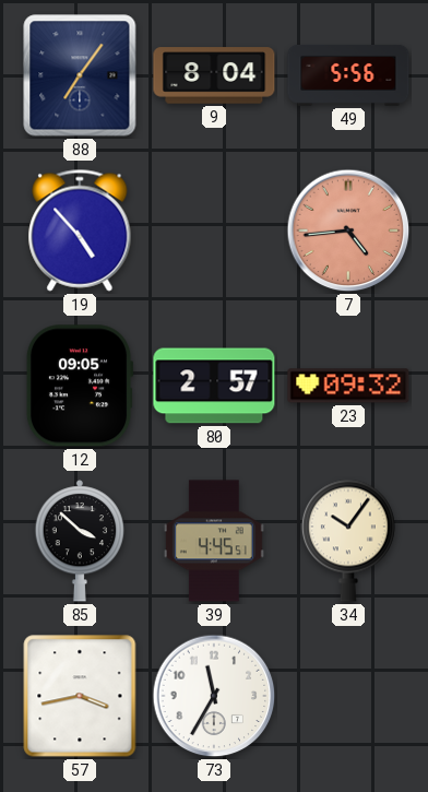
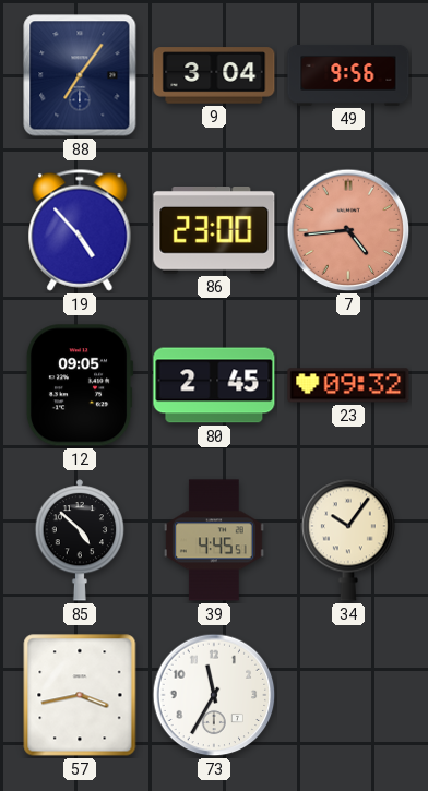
9: 8:04 -> 3:04 (214, 75)
49: 5:56 -> 9:56 (348, 75)
86: none -> 23:00 (214, 231)
80: 2:57 -> 2:45 (214, 385)
85: 3:52 -> 4:52 (80, 540)
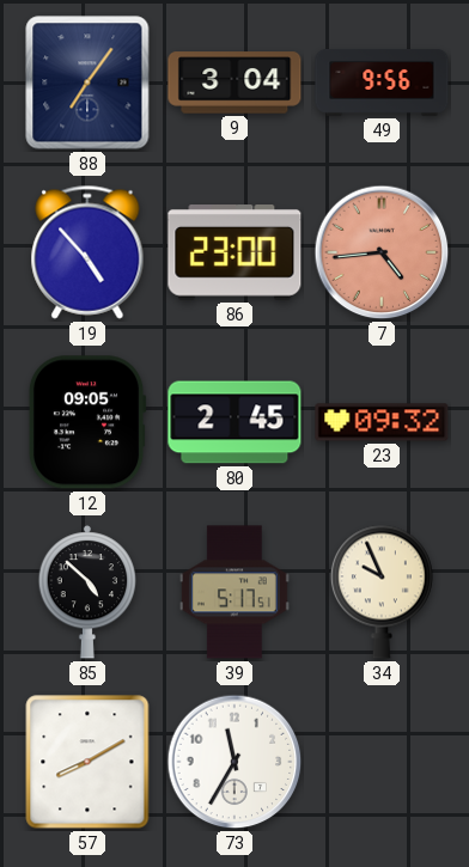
39: 4:45 -> 5:17 (234, 592)
34: 10:06 -> 9:56 (382, 592)
57: 3:43 -> 8:10 (87, 762)
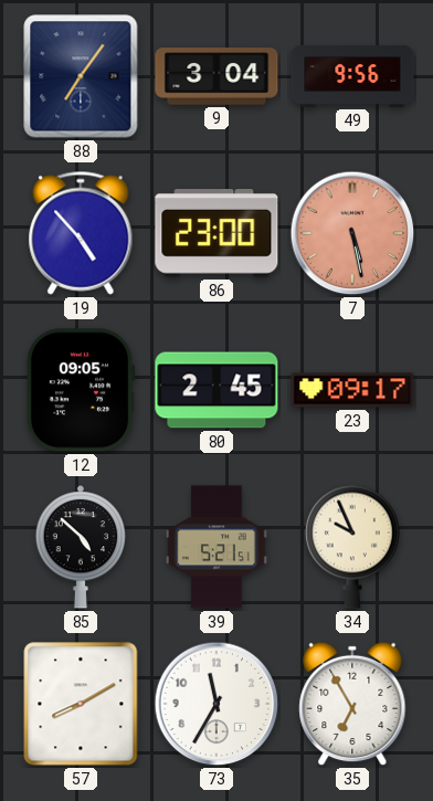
7: 4:44 -> 5:28 (352, 233)
23: 09:32 -> 09:17 (352, 390)
39: 5:17 -> 5:21 (216, 547)
35: none -> 6:55 (352, 704)
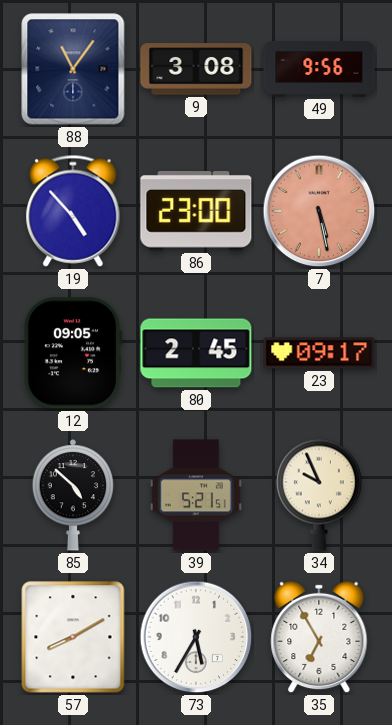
88: 7:06 -> 11:06 (73, 69)
9: 3:04 -> 3:08 (196, 69)
73: 11:35 -> 5:35 (196, 637)
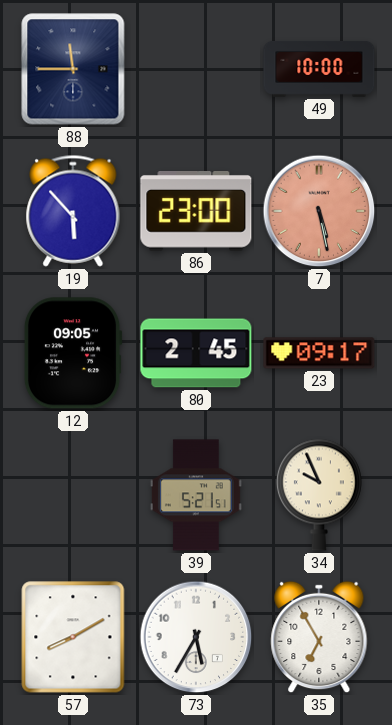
88: 11:06 -> 11:45 (73, 69)
9: 3:08 -> none (196, 69)
49: 9:56 -> 10:00 (319, 69)
19: 4:53 -> 5:53 (73, 211)
85: 4:52 -> none (73, 495)
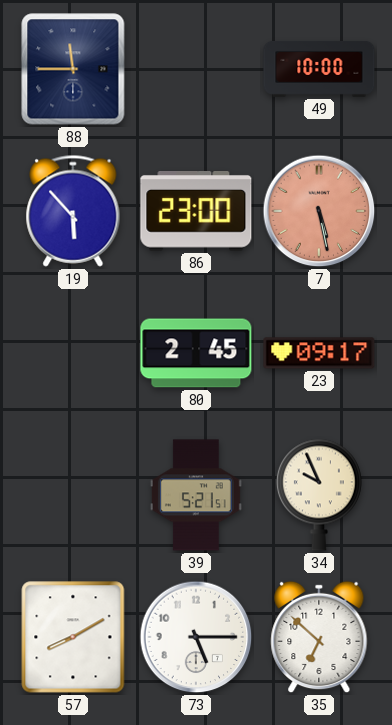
12: 09:05 -> none (73, 353)
73: 5:35 -> 5:15 (196, 637)
35: 6:55 -> 6:52 (319, 637)
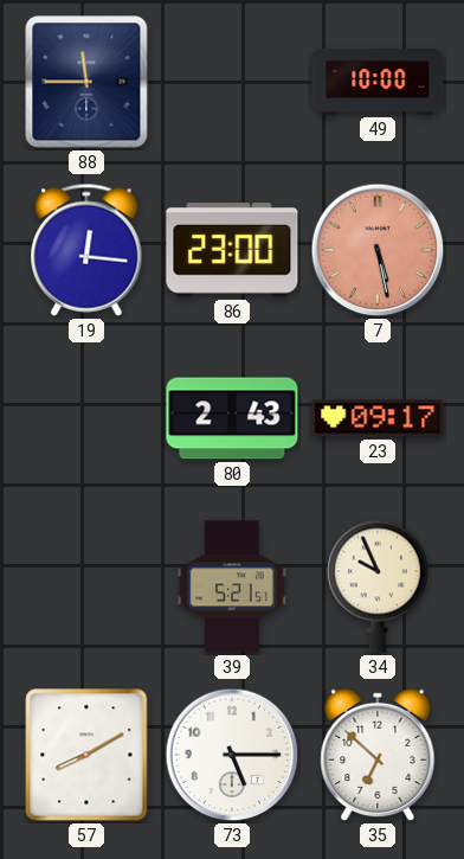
19: 5:53 -> 12:16 (86, 250)
80: 2:45 -> 2:43 (232, 418)
